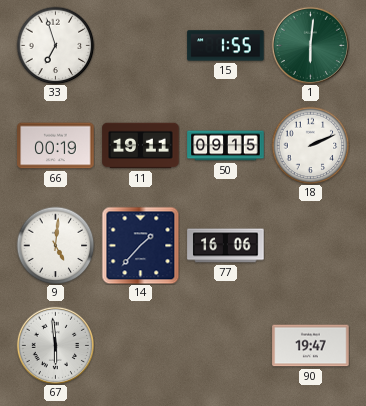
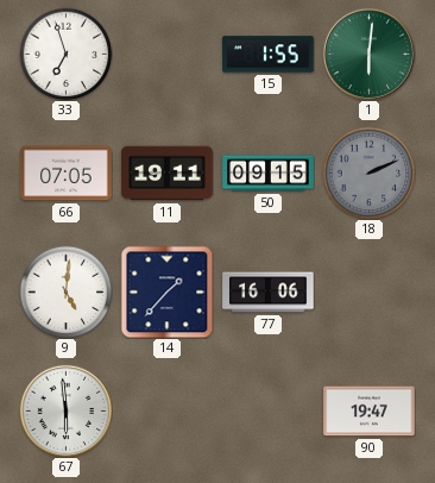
66: 00:19 -> 07:05 (67, 174)
18 dial: white -> grey (368, 172)
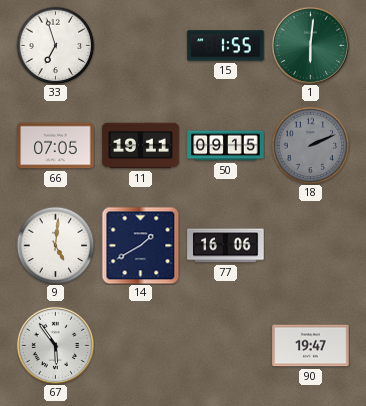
14: 1:37 -> 1:40 (140, 245)
67: 5:59 -> 5:54 (55, 345)
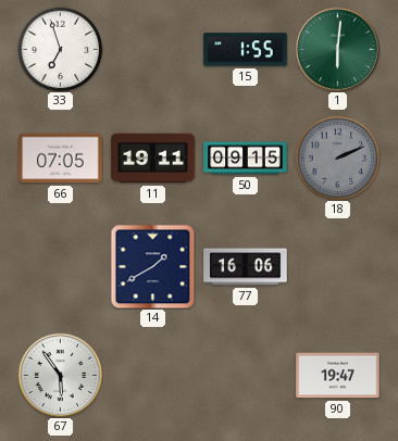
9: 5:01 -> none (55, 245)
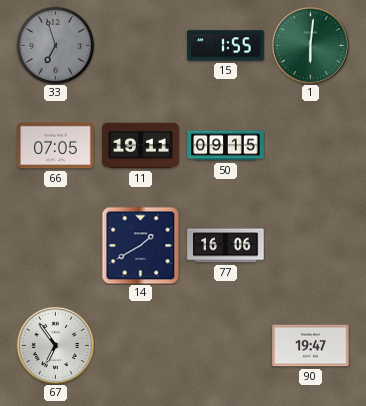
33 dial: white -> grey (55, 45)
18: 2:11 -> none (337, 157)
67: 5:54 -> 6:54 (55, 345)
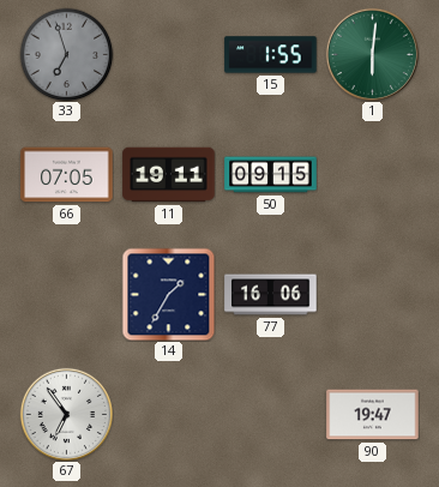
14: 1:40 -> 1:35 (168, 294)
